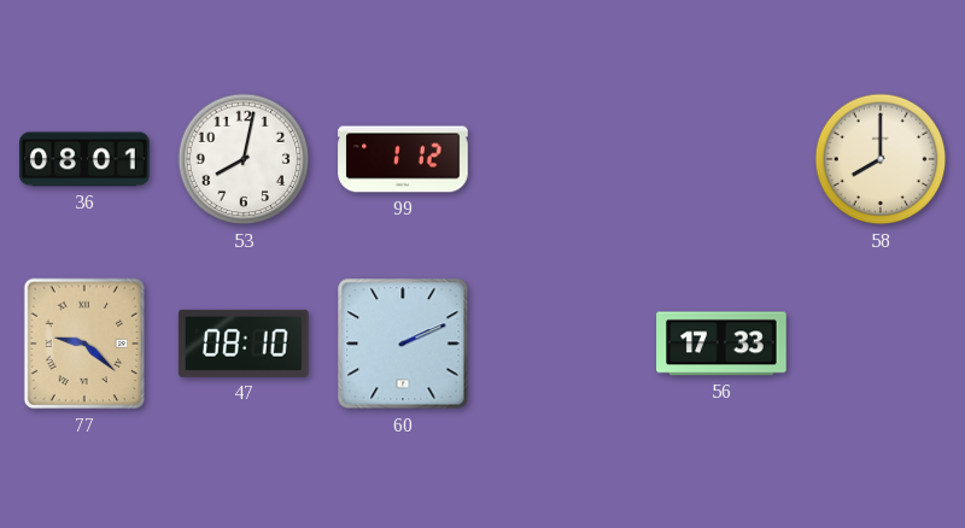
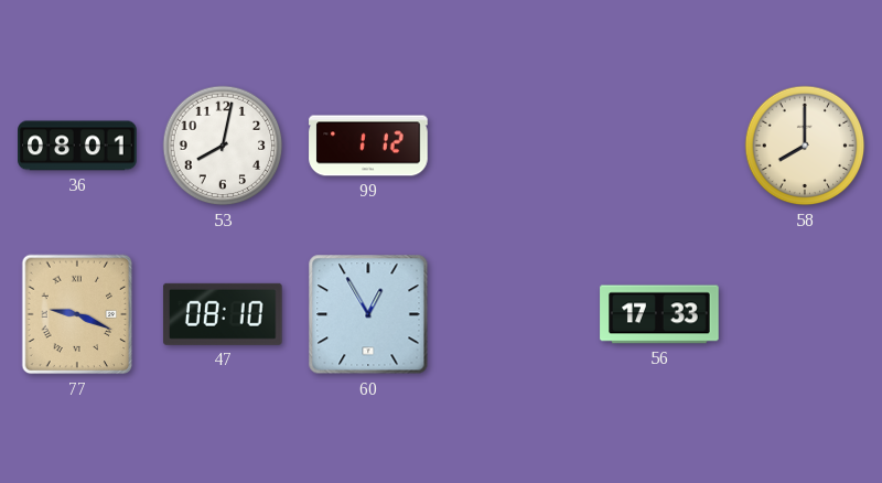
77: 9:22 -> 9:19 (77, 314)
60: 2:11 -> 12:55 (368, 314)
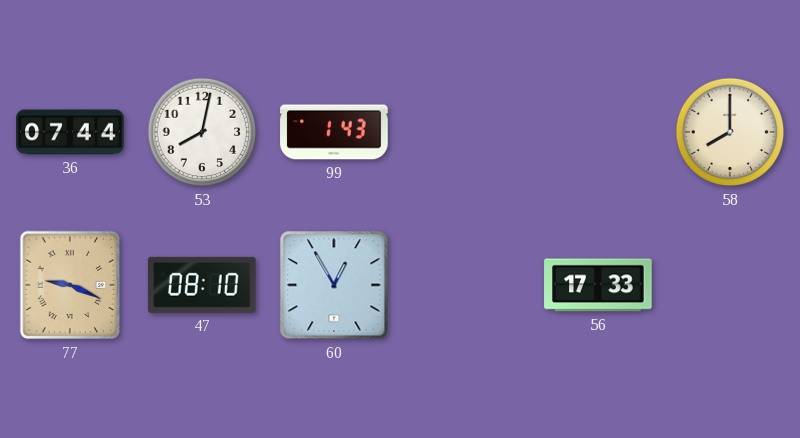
36: 08:01 -> 07:44 (70, 132)
99: 1:12 -> 1:43 (334, 132)
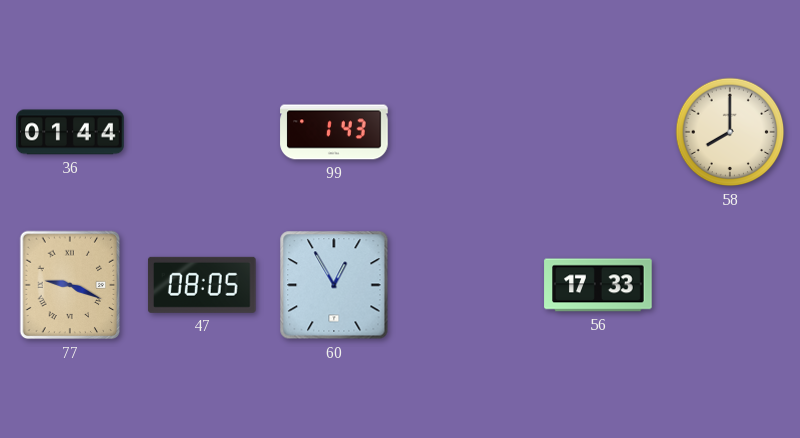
36: 07:44 -> 01:44 (70, 132)
53: 8:02 -> none (202, 132)
47: 08:10 -> 08:05 (202, 285)
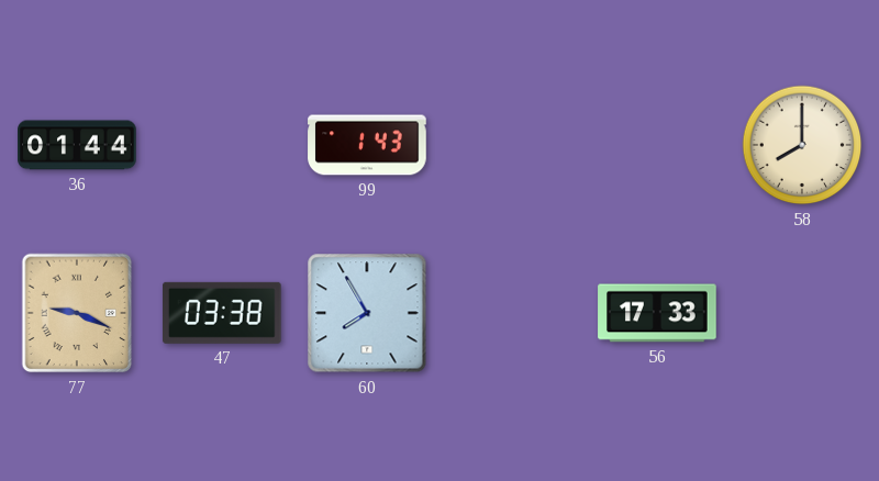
47: 08:05 -> 03:38 (222, 313)
60: 12:55 -> 7:55 (367, 313)
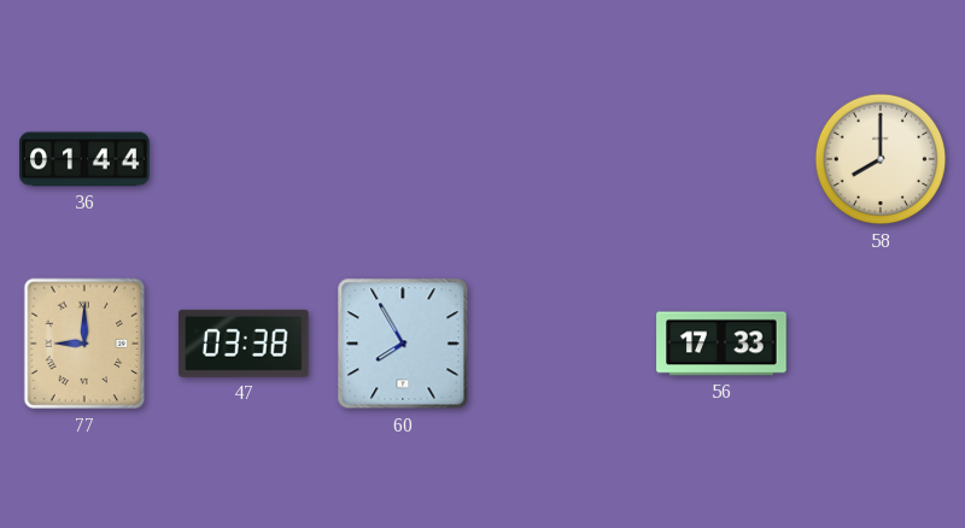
99: 1:43 -> none (367, 145)
77: 9:19 -> 9:00 (84, 344)
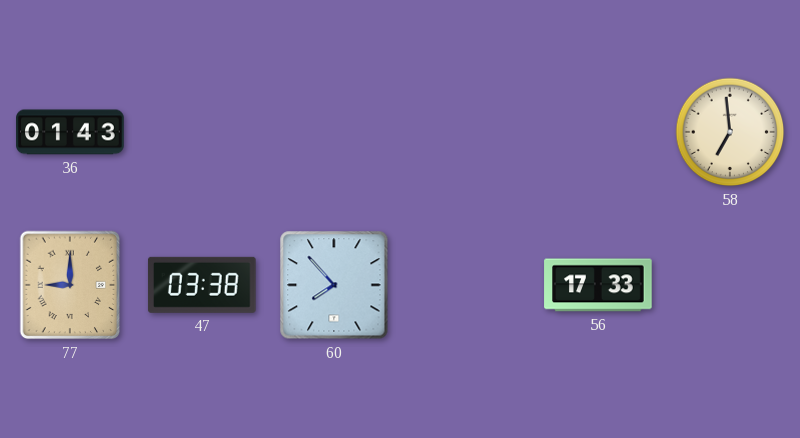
36: 01:44 -> 01:43 (70, 132)
58: 8:00 -> 6:59 (730, 132)
60: 7:55 -> 7:53 (334, 285)
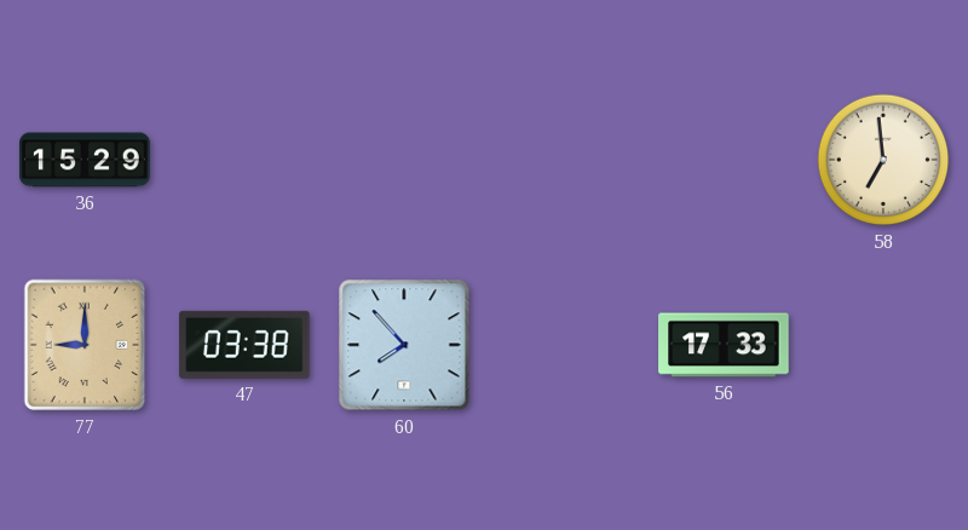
36: 01:43 -> 15:29 (85, 160)
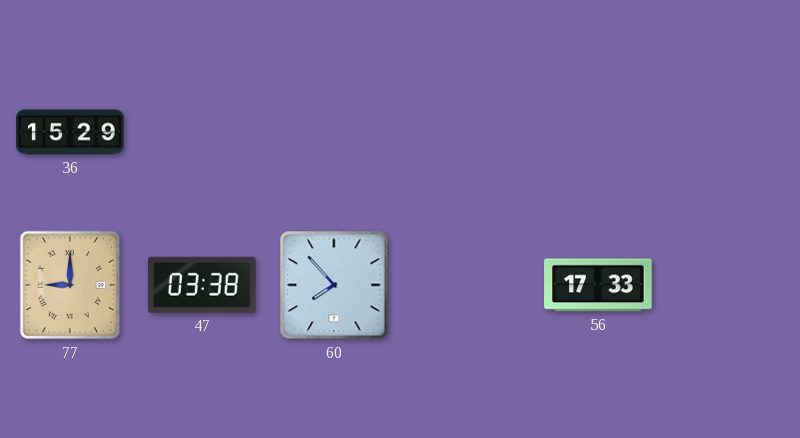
58: 6:59 -> none (883, 160)
